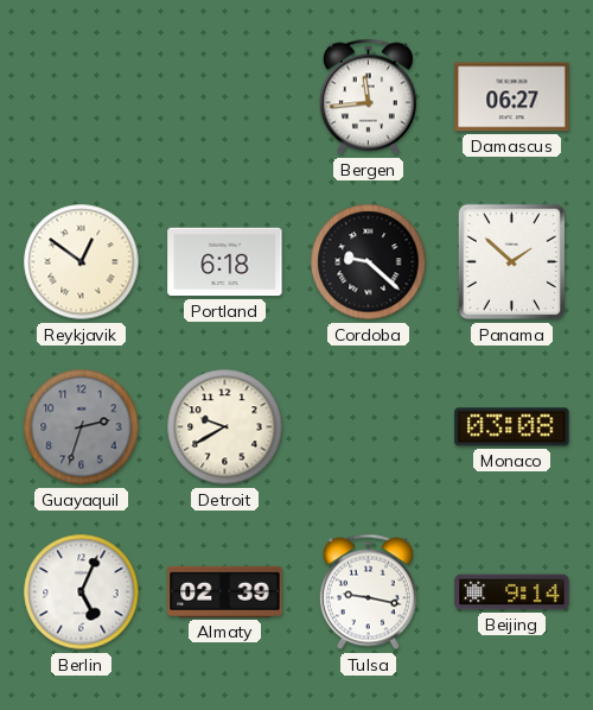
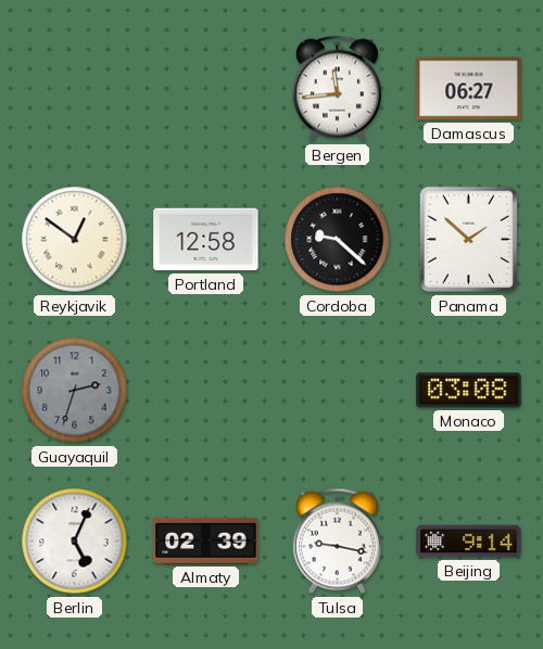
Portland: 6:18 -> 12:58 (206, 240)
Detroit: 9:40 -> none (225, 427)
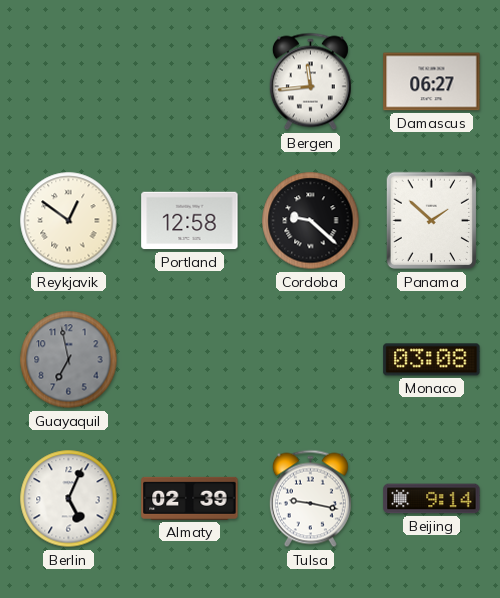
Guayaquil: 2:33 -> 6:58 (69, 360)
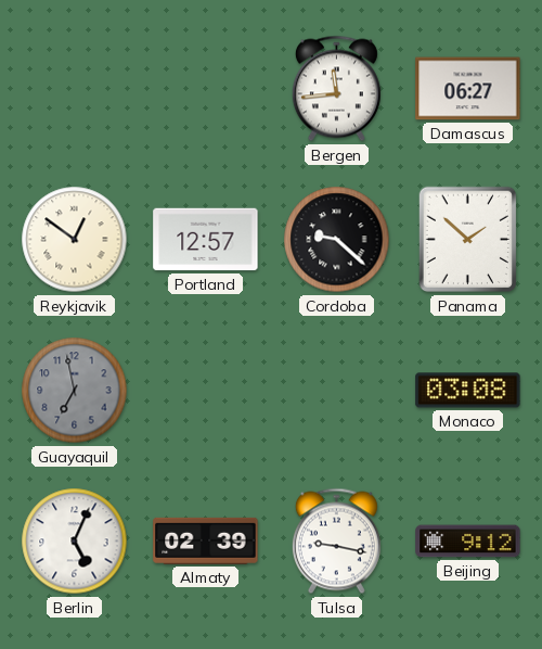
Portland: 12:58 -> 12:57 (206, 240)
Beijing: 9:14 -> 9:12 (468, 542)
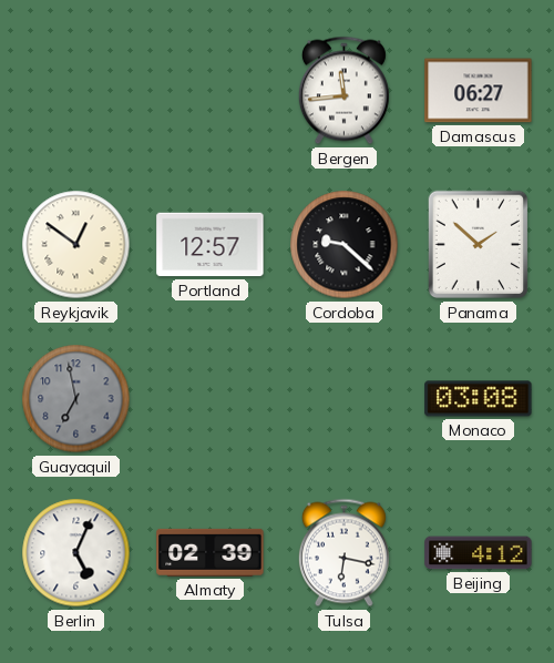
Tulsa: 9:17 -> 6:17 (343, 553)
Beijing: 9:12 -> 4:12 (479, 553)
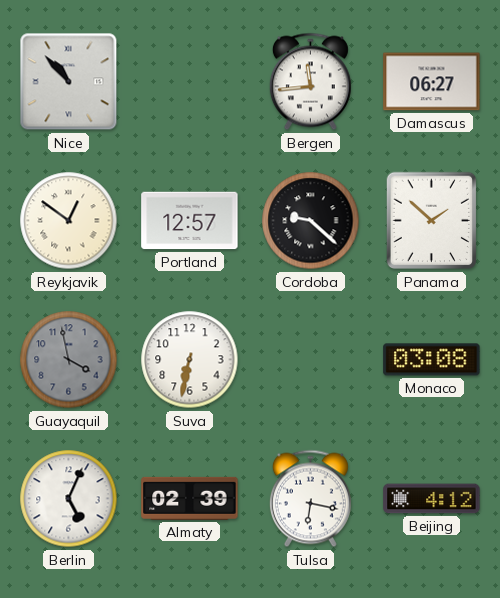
Nice: none -> 10:53 (69, 82)
Guayaquil: 6:58 -> 3:58 (69, 360)
Suva: none -> 6:32 (190, 360)
